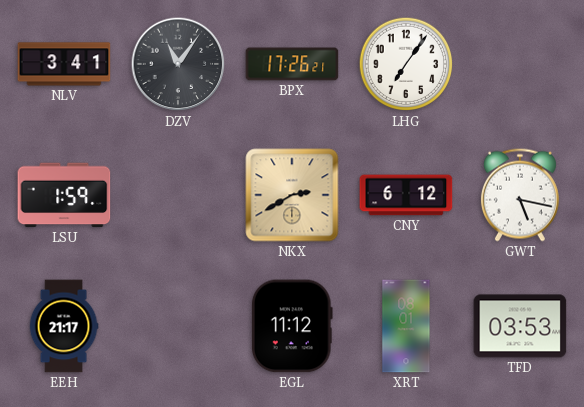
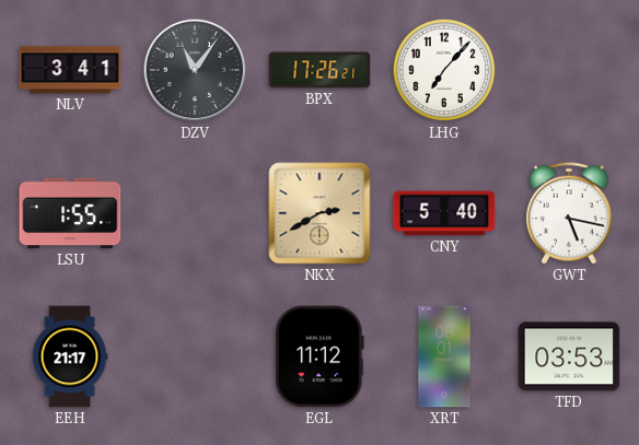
LHG: 7:06 -> 7:07 (444, 70)
LSU: 1:59 -> 1:55 (70, 213)
CNY: 6:12 -> 5:40 (444, 213)
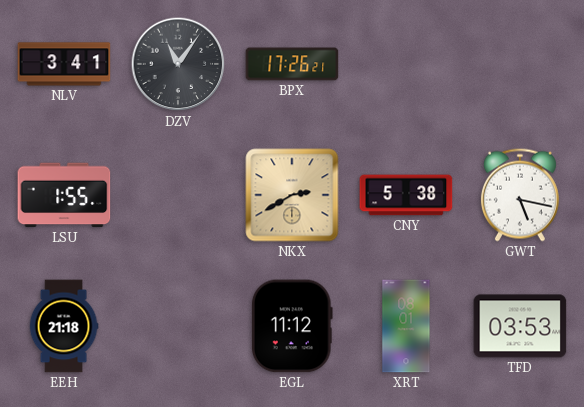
LHG: 7:07 -> none (444, 70)
CNY: 5:40 -> 5:38 (406, 195)
EEH: 21:17 -> 21:18 (64, 326)
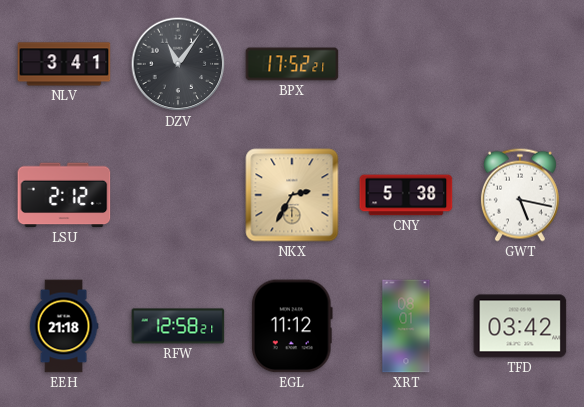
BPX: 17:26 -> 17:52 (292, 64)
LSU: 1:55 -> 2:12 (64, 195)
NKX: 2:40 -> 2:35 (292, 195)
RFW: none -> 12:58 (178, 326)
TFD: 03:53 -> 03:42 (520, 326)
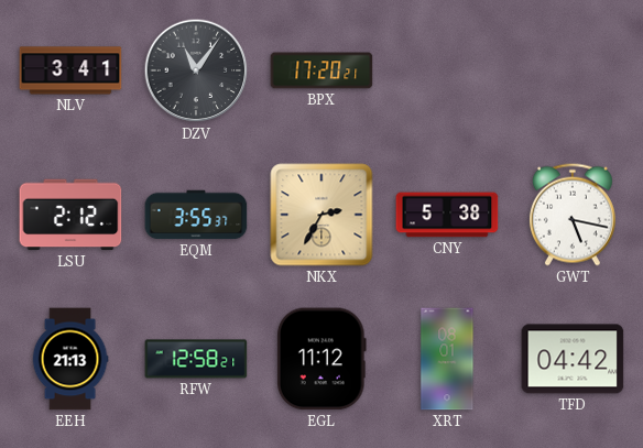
BPX: 17:52 -> 17:20 (321, 70)
EQM: none -> 3:55 (196, 215)
EEH: 21:18 -> 21:13 (70, 359)
TFD: 03:42 -> 04:42 (573, 359)
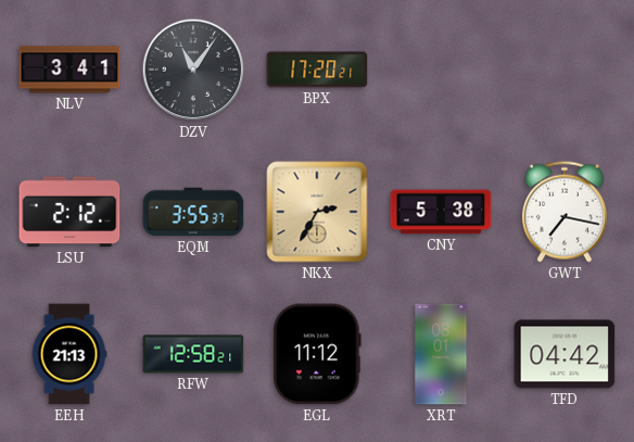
GWT: 5:17 -> 7:17 (565, 212)
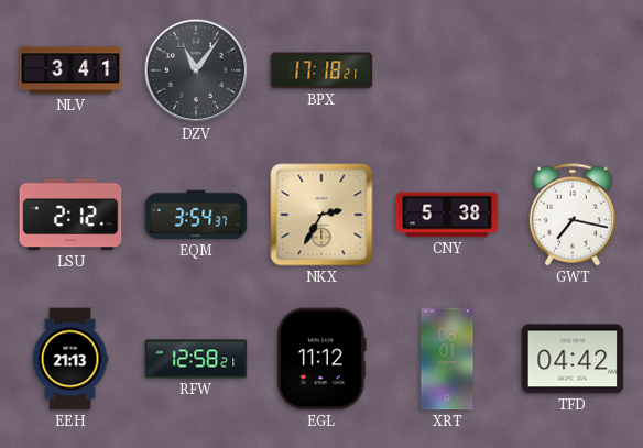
BPX: 17:20 -> 17:18 (321, 70)
EQM: 3:55 -> 3:54 (196, 215)
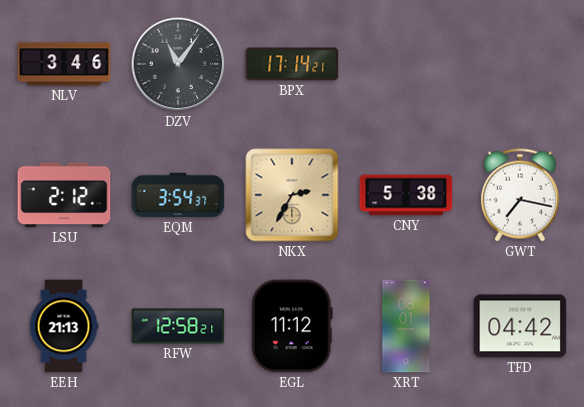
NLV: 3:41 -> 3:46 (64, 64)
BPX: 17:18 -> 17:14 (292, 64)
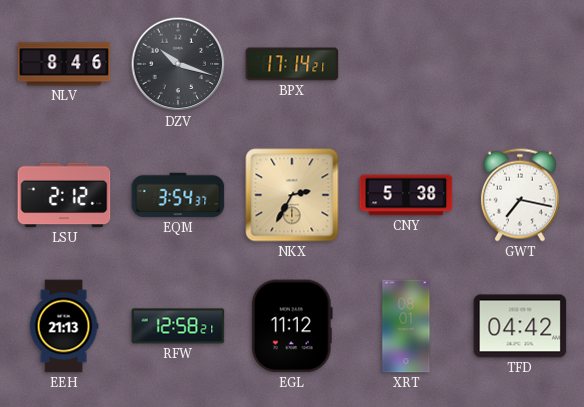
NLV: 3:46 -> 8:46 (64, 64)
DZV: 11:06 -> 10:18 (178, 64)
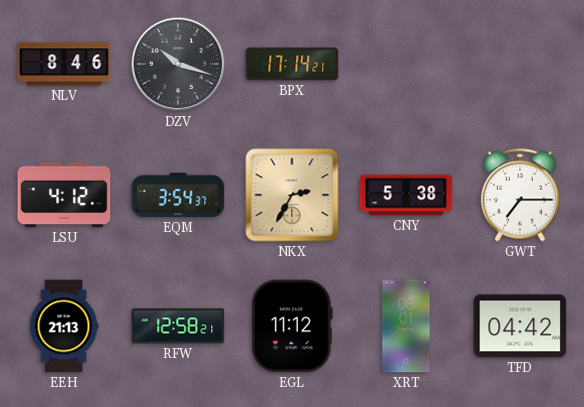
LSU: 2:12 -> 4:12 (64, 195)
GWT: 7:17 -> 7:15 (520, 195)
